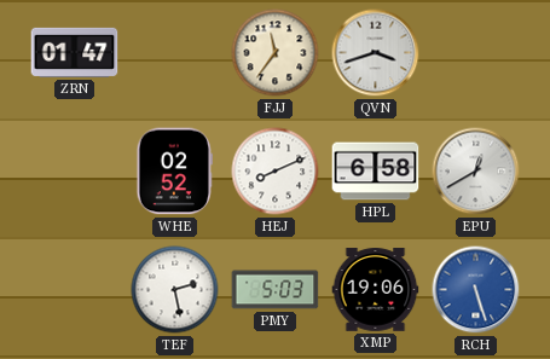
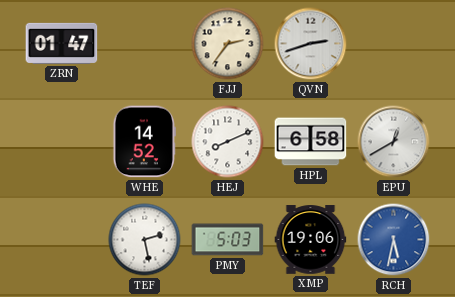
FJJ: 11:36 -> 2:36 (228, 44)
QVN: 3:42 -> 2:42 (311, 44)
WHE: 02:52 -> 14:52 (144, 142)
RCH: 5:27 -> 5:32 (394, 240)
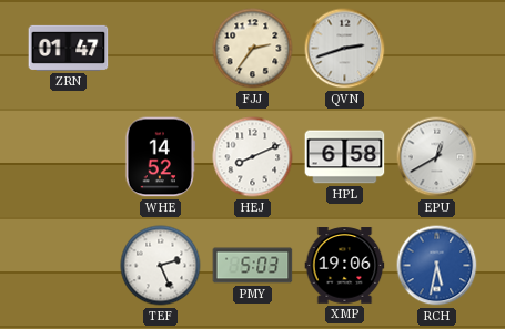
TEF: 2:28 -> 2:26 (161, 266)
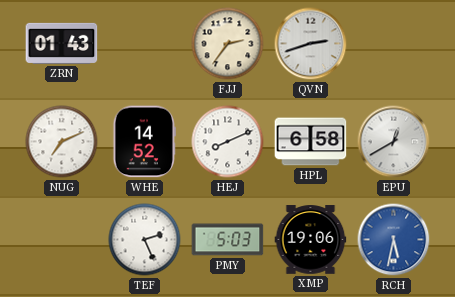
ZRN: 01:47 -> 01:43 (62, 43)
NUG: none -> 7:11 (62, 142)
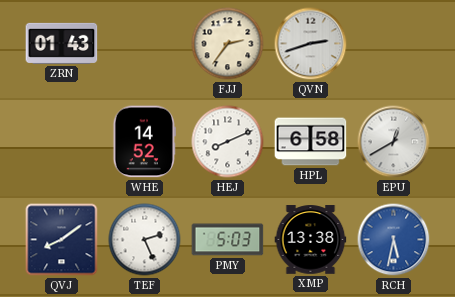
NUG: 7:11 -> none (62, 142)
QVJ: none -> 8:09 (62, 240)
XMP: 19:06 -> 13:38 (311, 240)
